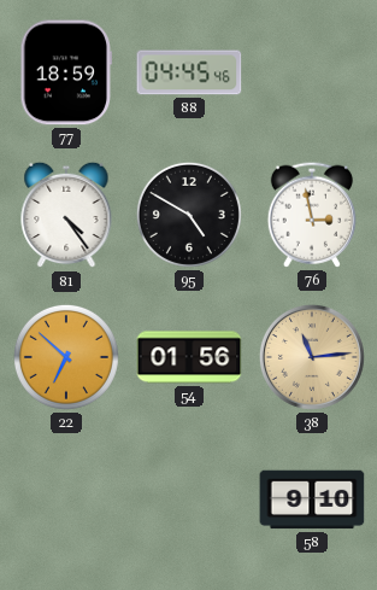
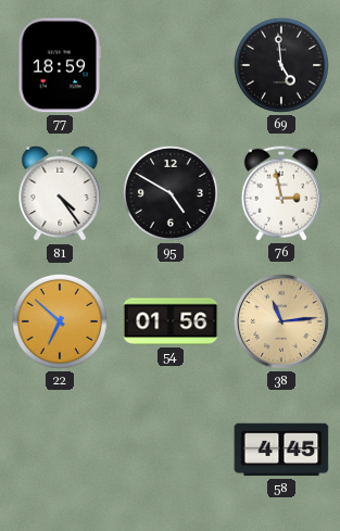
88: 04:45 -> none (189, 72)
69: none -> 4:59 (281, 65)
58: 9:10 -> 4:45 (281, 450)
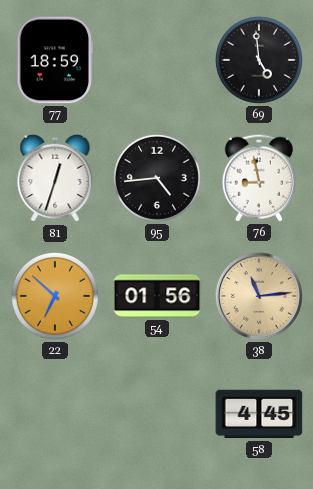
81: 4:24 -> 12:33 (55, 178)
95: 4:50 -> 4:44 (157, 178)
76: 2:58 -> 8:58 (259, 178)
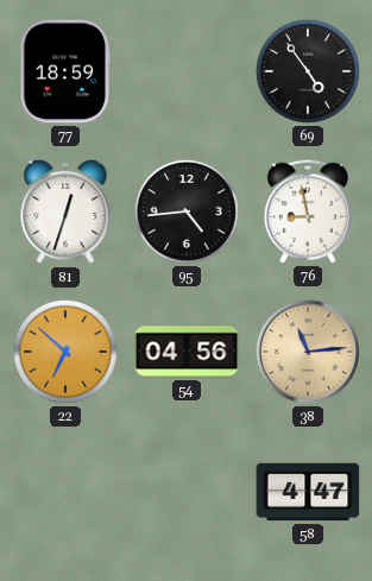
69: 4:59 -> 4:54 (308, 71)
54: 01:56 -> 04:56 (187, 352)
58: 4:45 -> 4:47 (308, 492)
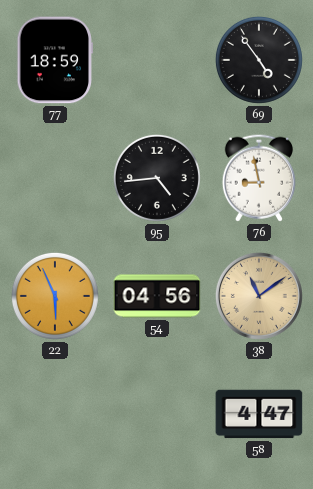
81: 12:33 -> none (65, 211)
22: 6:52 -> 5:56 (55, 296)
38: 11:14 -> 11:09 (259, 296)
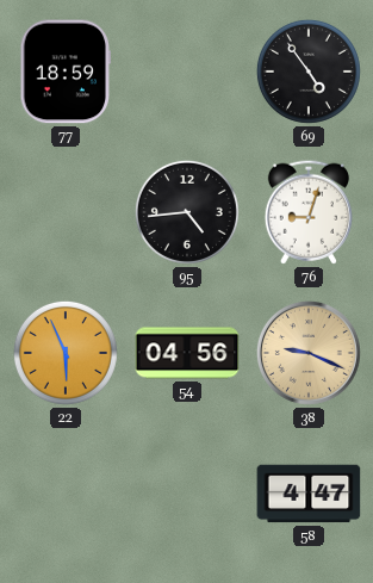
76: 8:58 -> 9:03 (309, 212)
38: 11:09 -> 9:19 (309, 353)
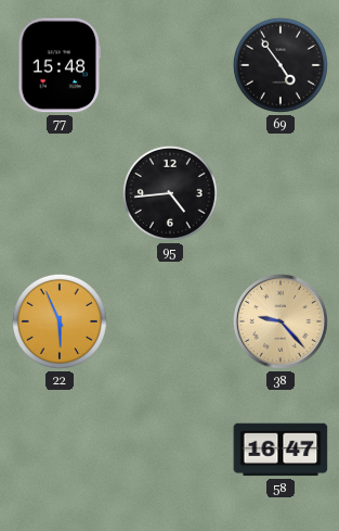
77: 18:59 -> 15:48 (60, 65)
76: 9:03 -> none (309, 212)
54: 04:56 -> none (187, 353)
38: 9:19 -> 9:23 (281, 321)
58: 4:47 -> 16:47 (281, 450)
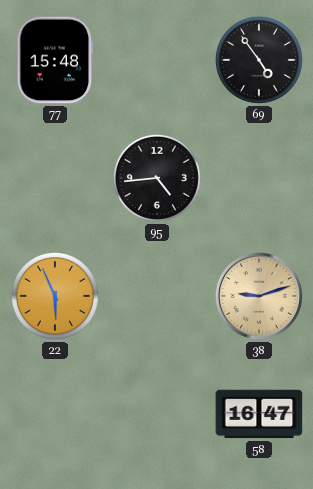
38: 9:23 -> 9:12 (259, 296)
